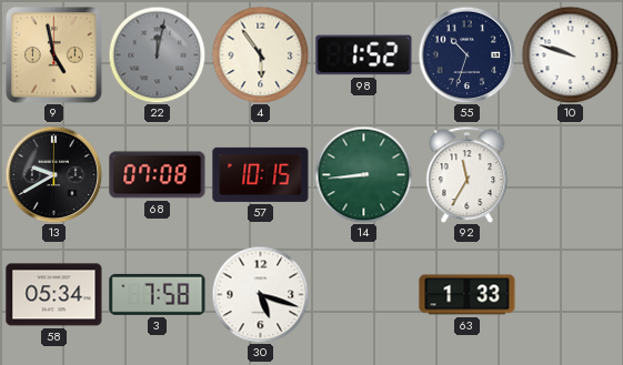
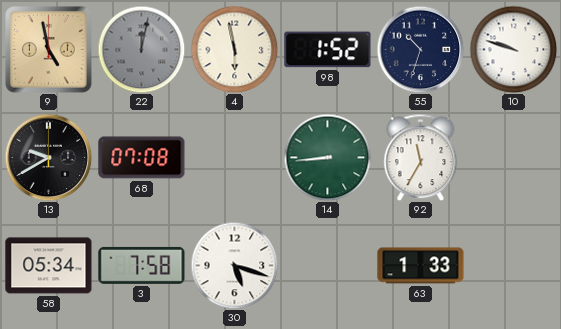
4: 5:54 -> 5:58 (234, 49)
57: 10:15 -> none (261, 174)
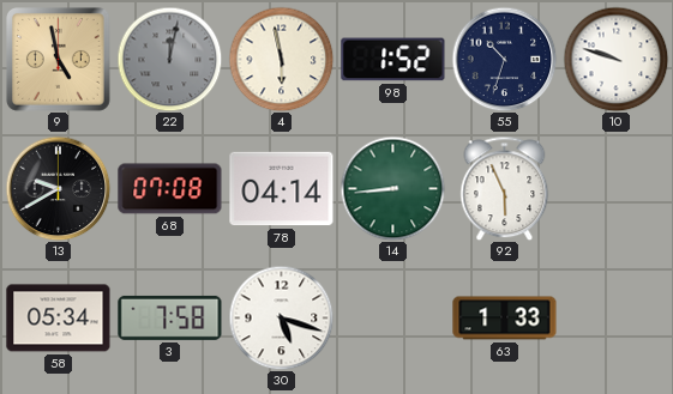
78: none -> 04:14 (282, 189)
92: 11:35 -> 5:56 (505, 188)
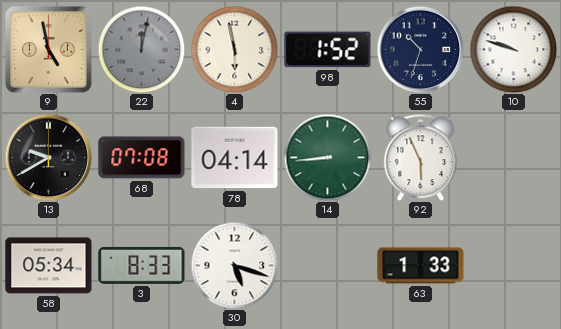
3: 7:58 -> 8:33 (142, 265)
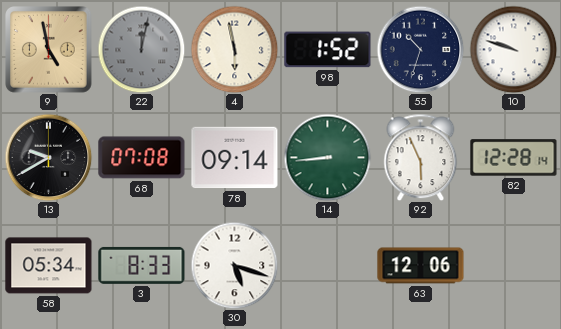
78: 04:14 -> 09:14 (235, 158)
82: none -> 12:28 (514, 158)
63: 1:33 -> 12:06 (421, 266)
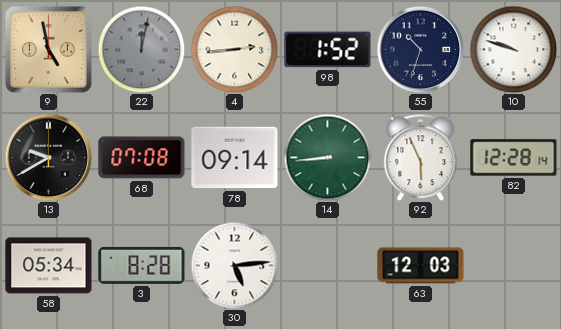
4: 5:58 -> 2:44 (234, 49)
3: 8:33 -> 8:28 (142, 265)
30: 5:18 -> 5:14 (234, 265)
63: 12:06 -> 12:03 (421, 266)
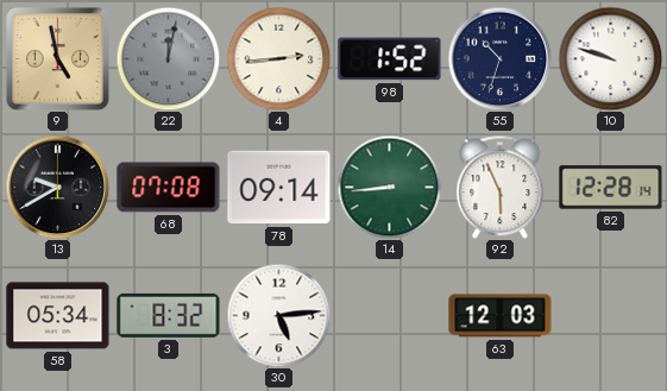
3: 8:28 -> 8:32 (169, 315)
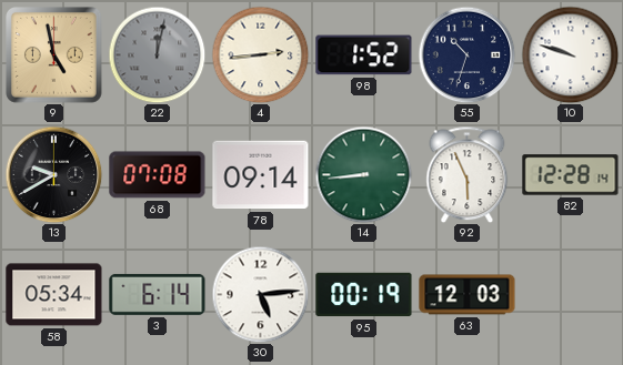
3: 8:32 -> 6:14 (158, 294)
95: none -> 00:19 (364, 295)
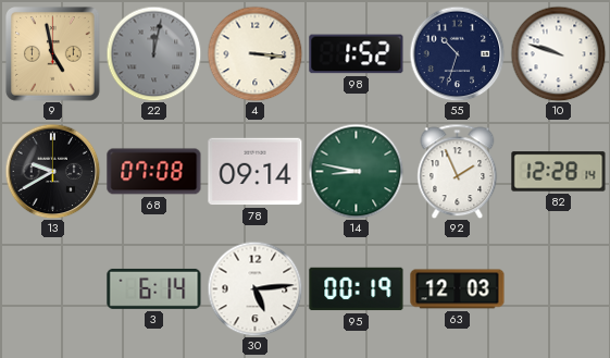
4: 2:44 -> 3:16 (254, 53)
14: 8:44 -> 8:47 (356, 171)
92: 5:56 -> 1:56 (458, 171)
58: 05:34 -> none (54, 295)
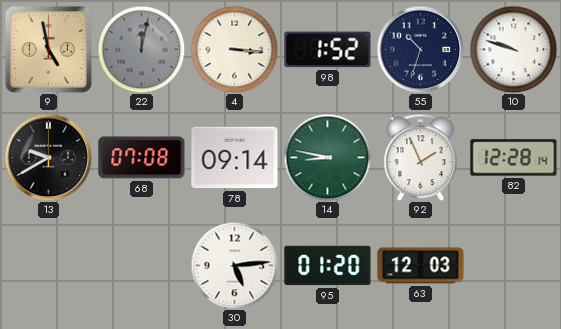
3: 6:14 -> none (154, 288)
95: 00:19 -> 01:20 (328, 266)
